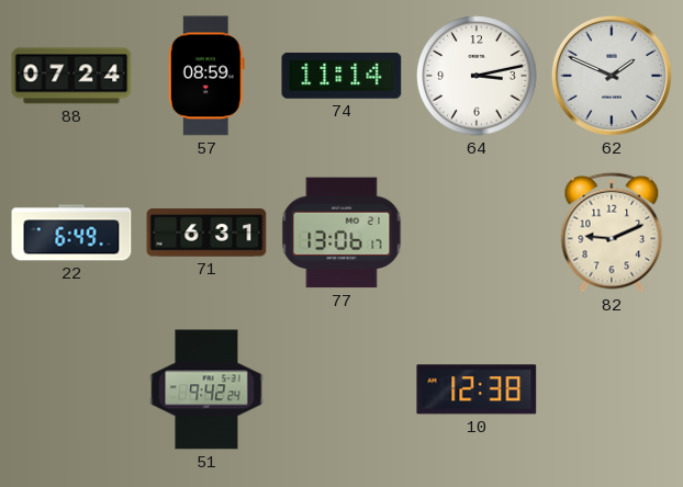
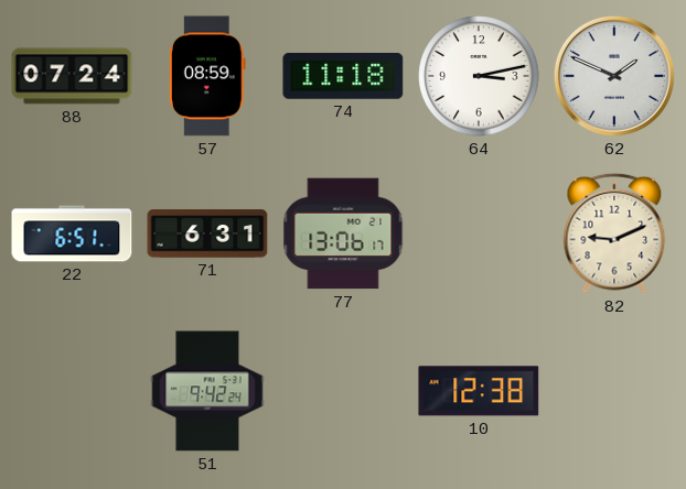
74: 11:14 -> 11:18 (343, 76)
22: 6:49 -> 6:51 (72, 233)
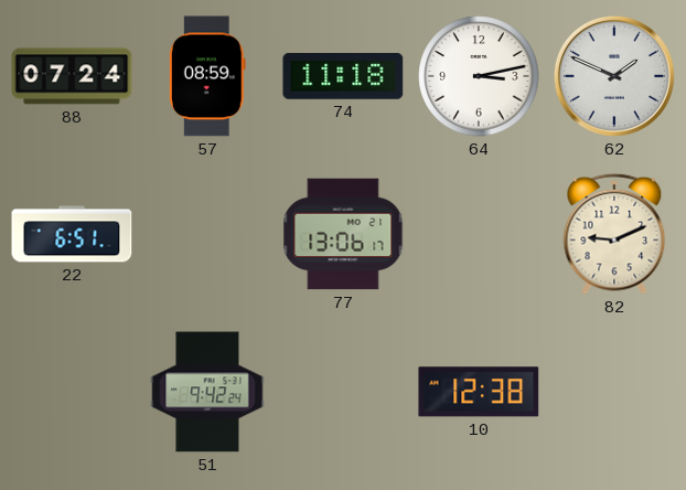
71: 6:31 -> none (207, 233)
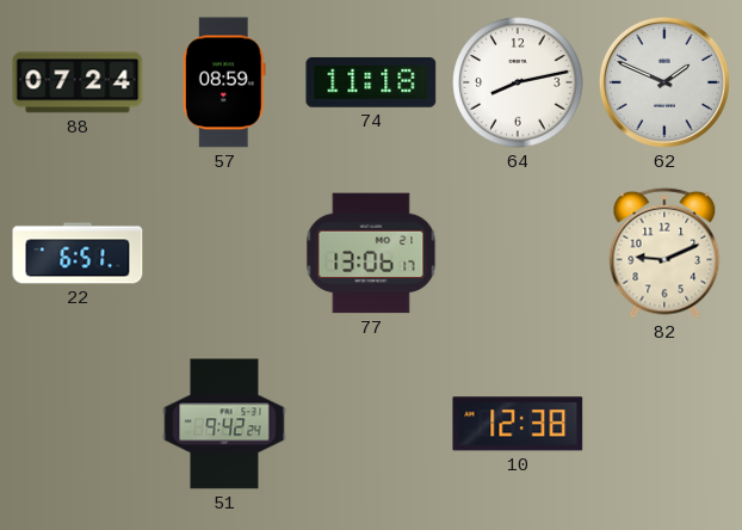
64: 3:13 -> 8:13 (518, 82)
